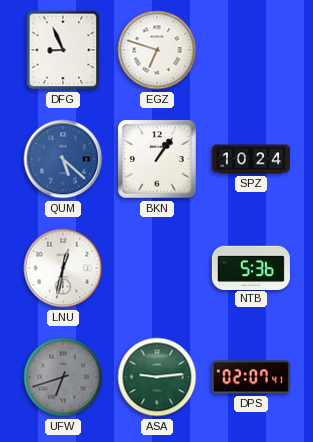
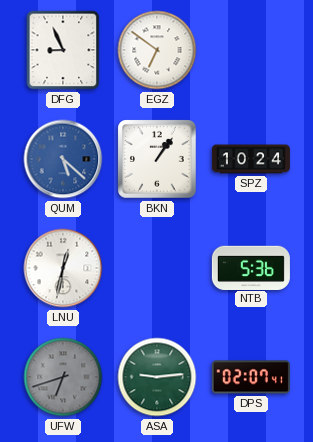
EGZ: 6:48 -> 6:51 (157, 50)
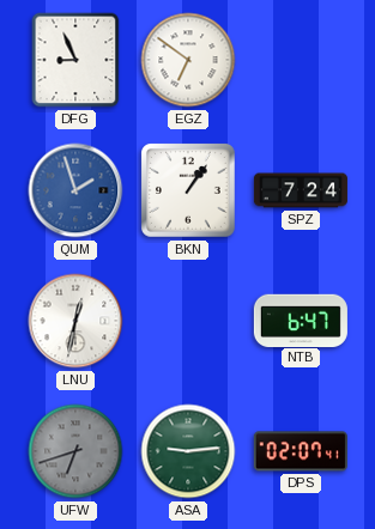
QUM: 5:22 -> 1:57 (75, 190)
SPZ: 10:24 -> 7:24 (301, 190)
NTB: 5:36 -> 6:47 (301, 320)
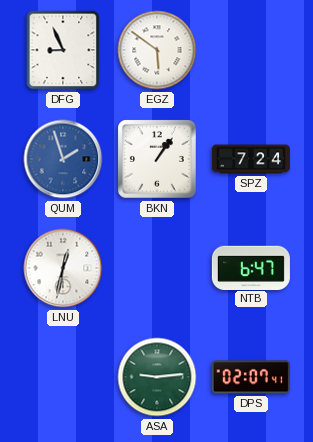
EGZ: 6:51 -> 5:51 (157, 50)
UFW: 6:42 -> none (75, 451)
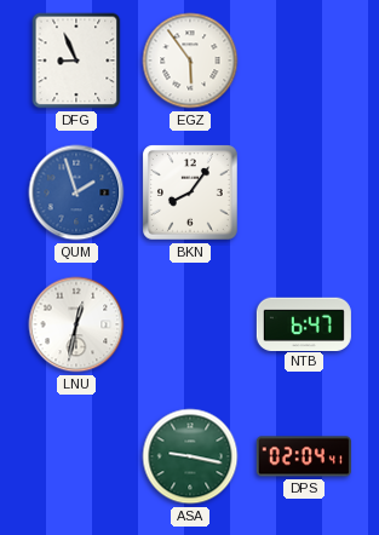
EGZ: 5:51 -> 5:54 (190, 61)
BKN: 1:06 -> 8:06 (191, 194)
SPZ: 7:24 -> none (251, 159)
ASA: 9:14 -> 9:17 (190, 456)
DPS: 02:07 -> 02:04 (304, 456)
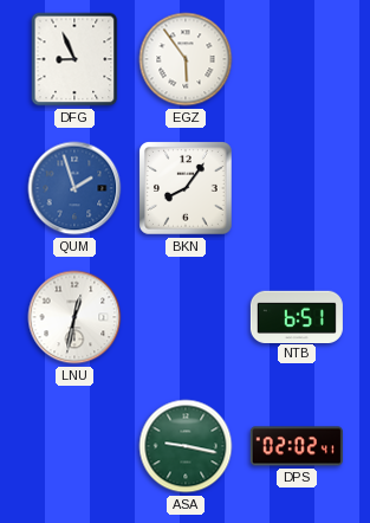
NTB: 6:47 -> 6:51 (297, 316)
DPS: 02:04 -> 02:02 (297, 446)
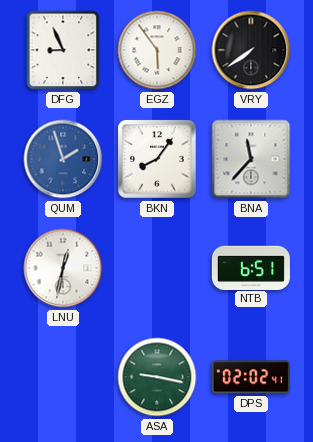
VRY: none -> 7:39 (251, 50)
BNA: none -> 11:37 (251, 159)
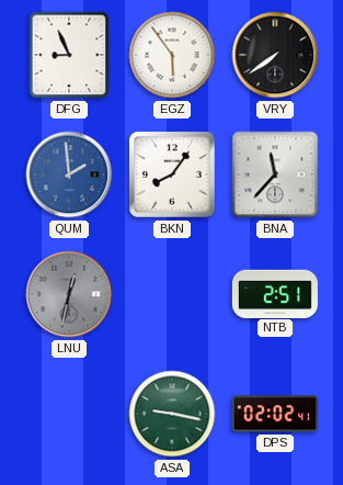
QUM: 1:57 -> 1:59 (69, 174)
LNU dial: white -> grey (69, 294)
NTB: 6:51 -> 2:51 (275, 293)
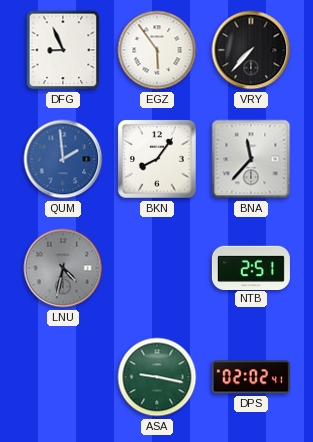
VRY: 7:39 -> 7:37 (251, 50)
LNU: 12:32 -> 4:32 (63, 268)
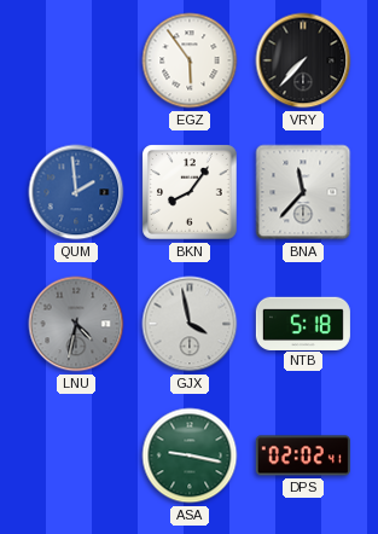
DFG: 8:56 -> none (63, 50)
GJX: none -> 3:58 (190, 324)
NTB: 2:51 -> 5:18 (303, 323)
